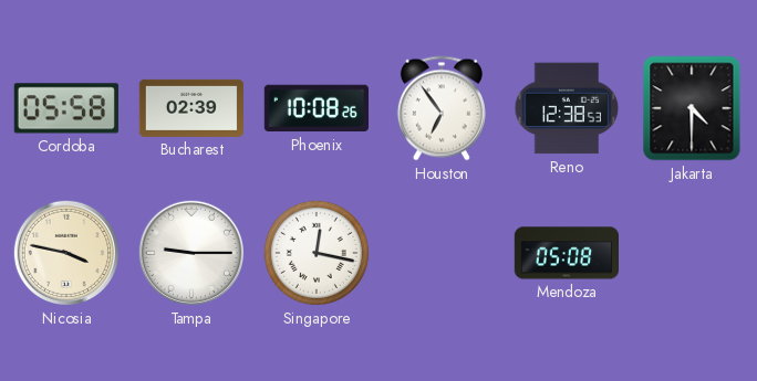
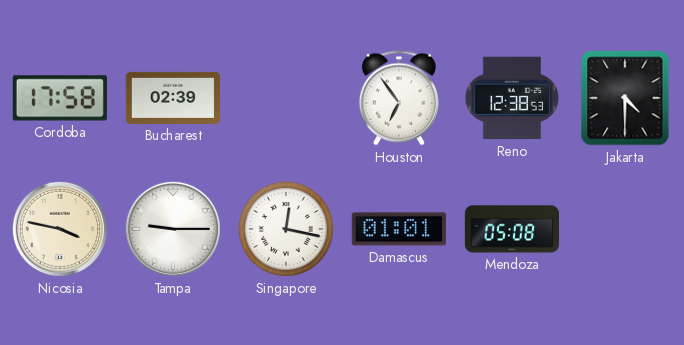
Cordoba: 05:58 -> 17:58 (60, 98)
Phoenix: 10:08 -> none (317, 108)
Damascus: none -> 01:01 (398, 229)
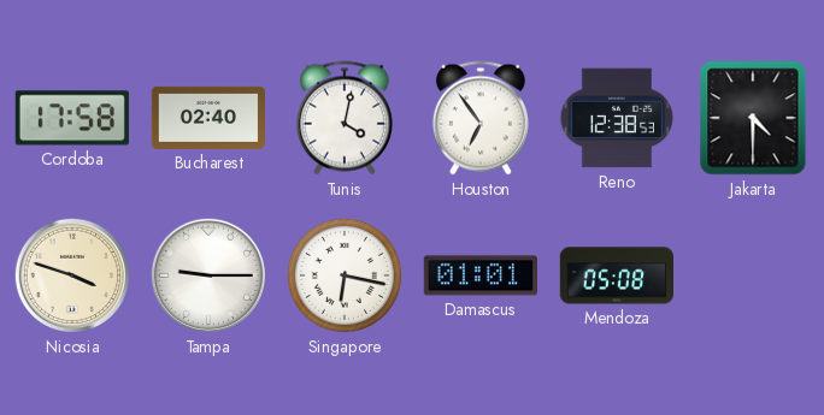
Bucharest: 02:39 -> 02:40 (207, 118)
Tunis: none -> 4:02 (345, 118)
Nicosia: 3:47 -> 3:48 (72, 275)
Singapore: 12:17 -> 6:17 (345, 275)
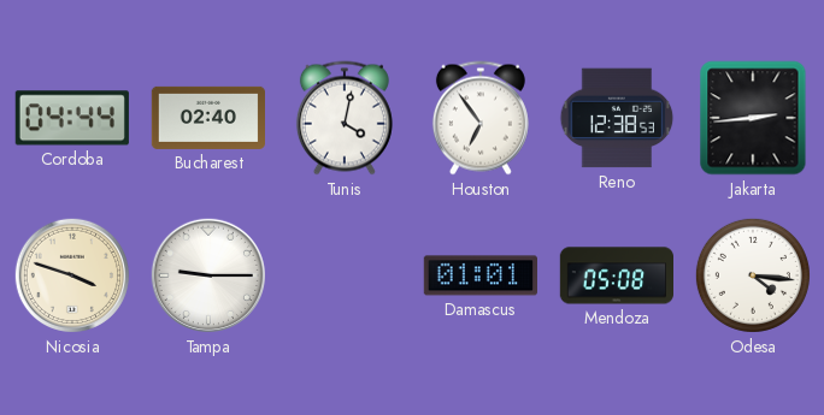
Cordoba: 17:58 -> 04:44 (72, 118)
Jakarta: 4:30 -> 2:44 (753, 118)
Singapore: 6:17 -> none (345, 275)
Odesa: none -> 4:16 (753, 275)
